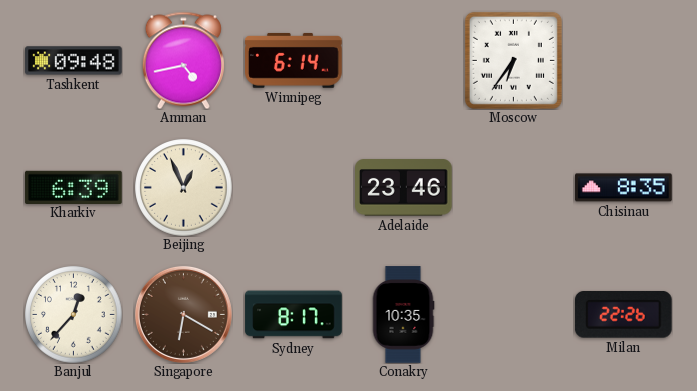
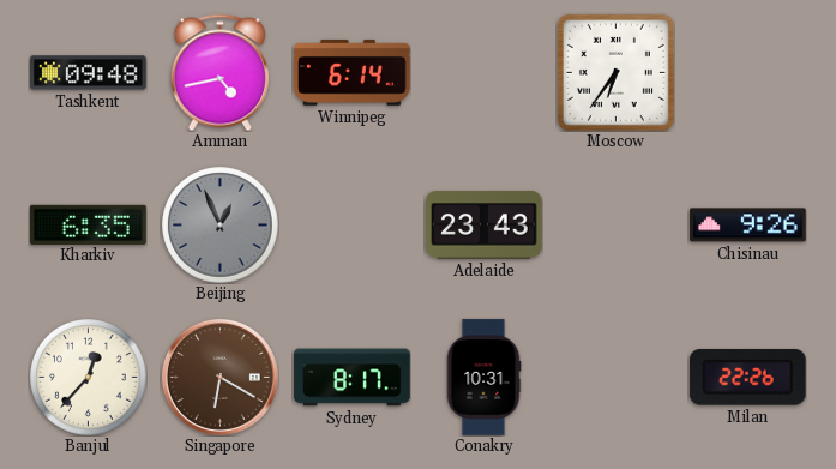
Kharkiv: 6:39 -> 6:35 (89, 224)
Beijing dial: cream -> grey (221, 226)
Adelaide: 23:46 -> 23:43 (485, 226)
Chisinau: 8:35 -> 9:26 (748, 226)
Conakry: 10:35 -> 10:31 (483, 378)
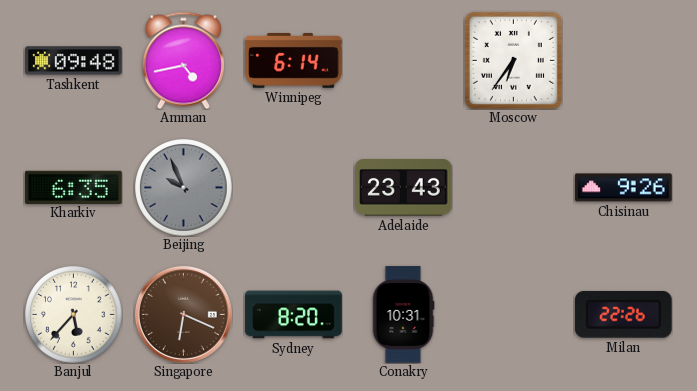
Beijing: 12:56 -> 9:56 (184, 188)
Banjul: 12:37 -> 5:37 (74, 315)
Singapore: 6:20 -> 6:19 (183, 314)
Sydney: 8:17 -> 8:20 (294, 315)
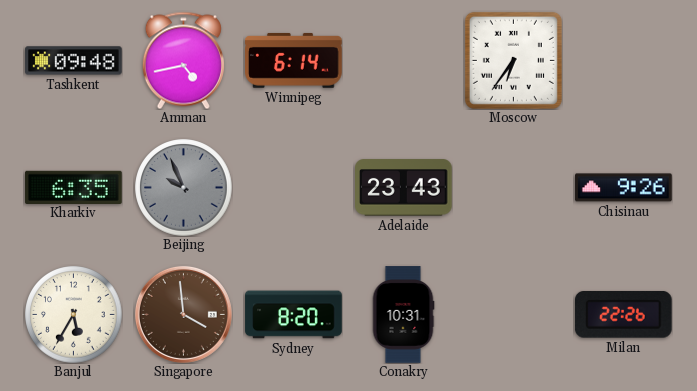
Banjul: 5:37 -> 5:35 (74, 315)
Singapore: 6:19 -> 3:59 (183, 314)
